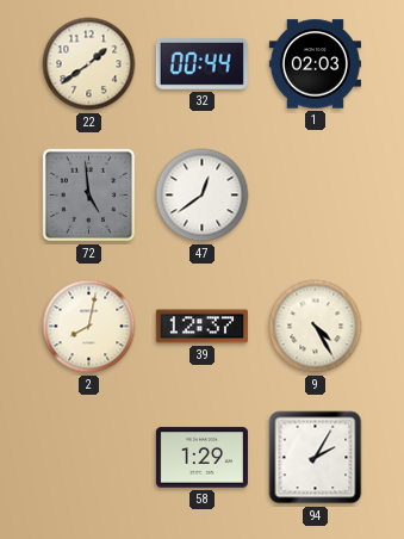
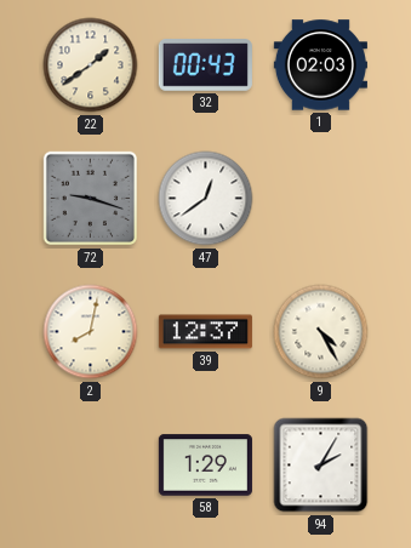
32: 00:44 -> 00:43 (205, 65)
72: 4:59 -> 9:18 (91, 199)
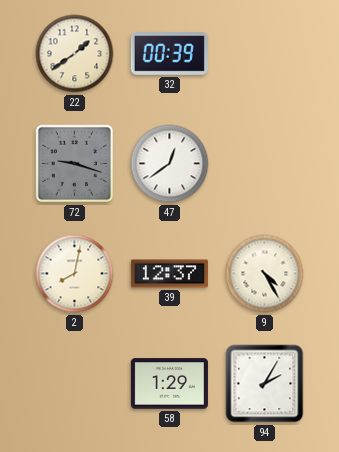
32: 00:43 -> 00:39 (169, 54)
1: 02:03 -> none (320, 65)
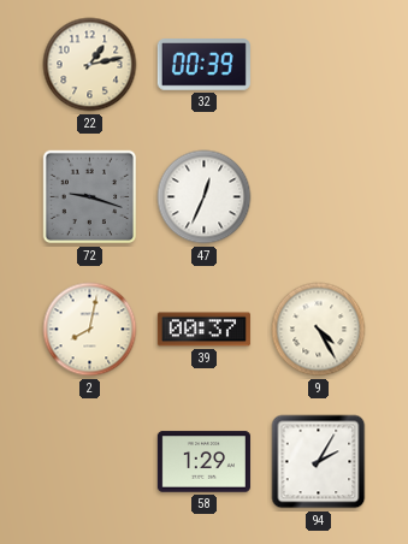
22: 1:39 -> 1:13 (90, 65)
47: 12:39 -> 12:34 (205, 197)
39: 12:37 -> 00:37 (203, 330)
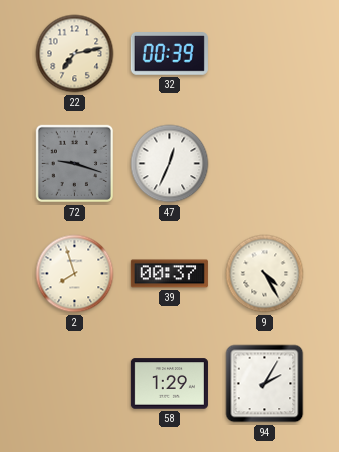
22: 1:13 -> 7:13 (75, 54)
2: 8:02 -> 7:57 (75, 274)
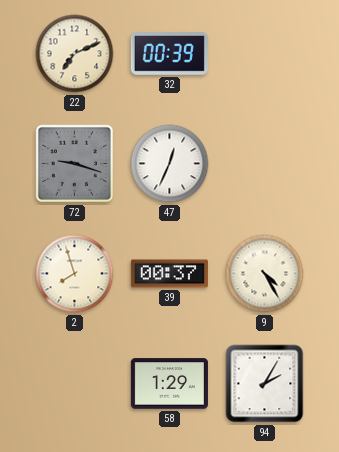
22: 7:13 -> 7:11 (75, 54)
